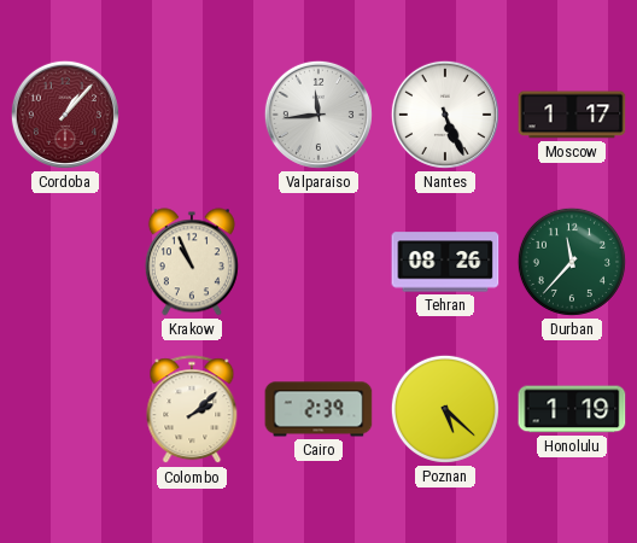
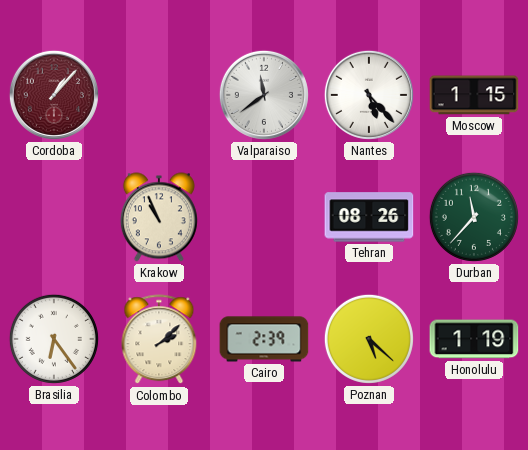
Valparaiso: 11:44 -> 11:39 (264, 95)
Nantes: 5:26 -> 5:23 (369, 95)
Moscow: 1:17 -> 1:15 (474, 95)
Brasilia: none -> 6:24 (54, 339)
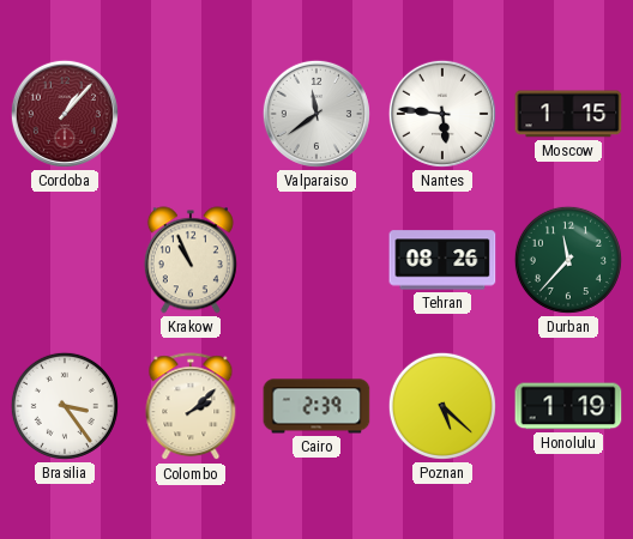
Nantes: 5:23 -> 5:46 (442, 114)
Brasilia: 6:24 -> 3:24 (65, 406)
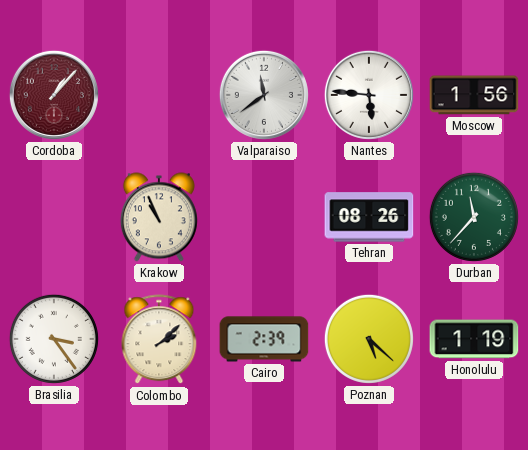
Moscow: 1:15 -> 1:56 (474, 95)
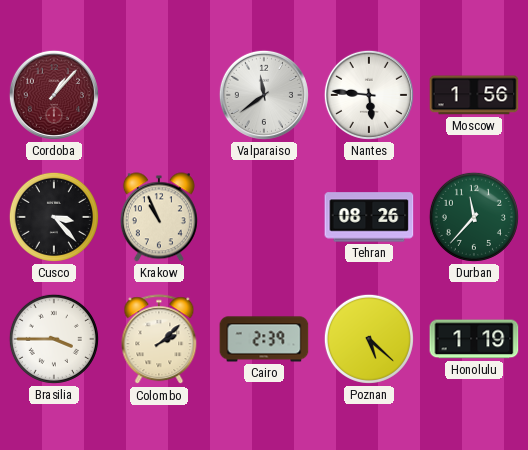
Cusco: none -> 3:23 (54, 217)
Brasilia: 3:24 -> 3:45 (54, 339)
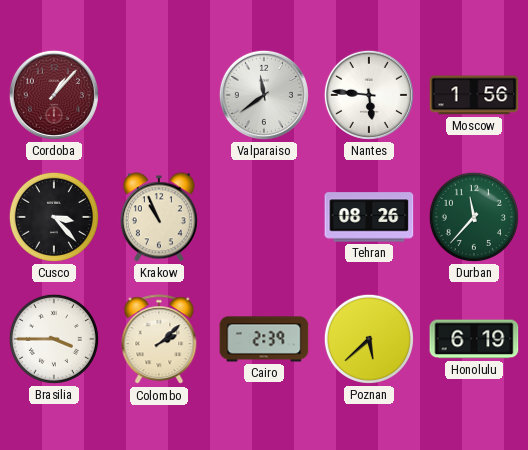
Poznan: 5:22 -> 5:38 (369, 339)
Honolulu: 1:19 -> 6:19 (474, 339)
